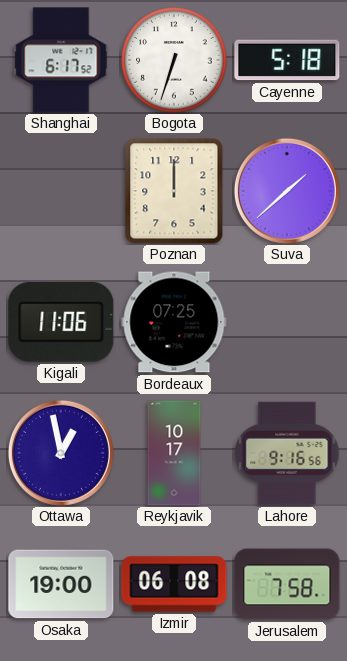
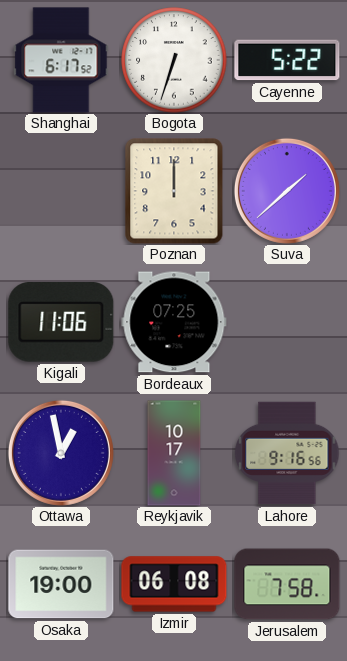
Cayenne: 5:18 -> 5:22 (287, 60)
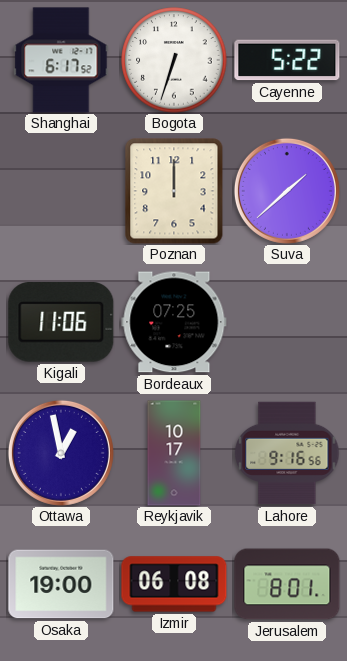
Jerusalem: 7:58 -> 8:01 (287, 584)
